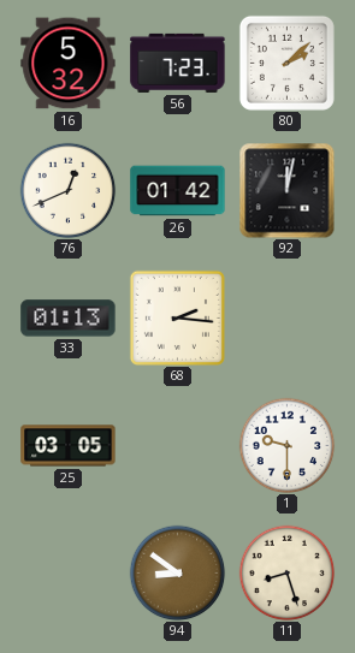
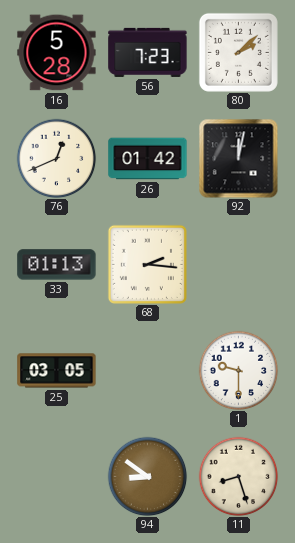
16: 5:32 -> 5:28 (57, 53)
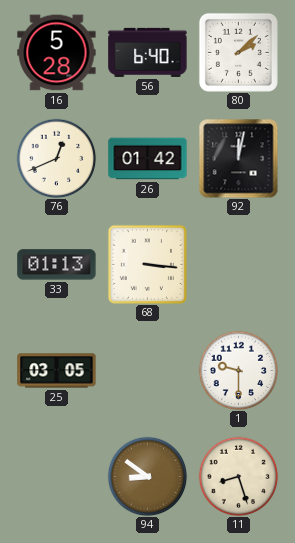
56: 7:23 -> 6:40 (148, 52)
68: 2:16 -> 3:16 (147, 264)
